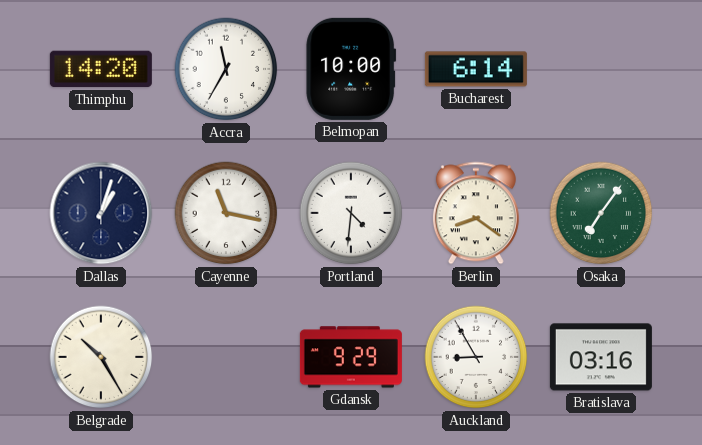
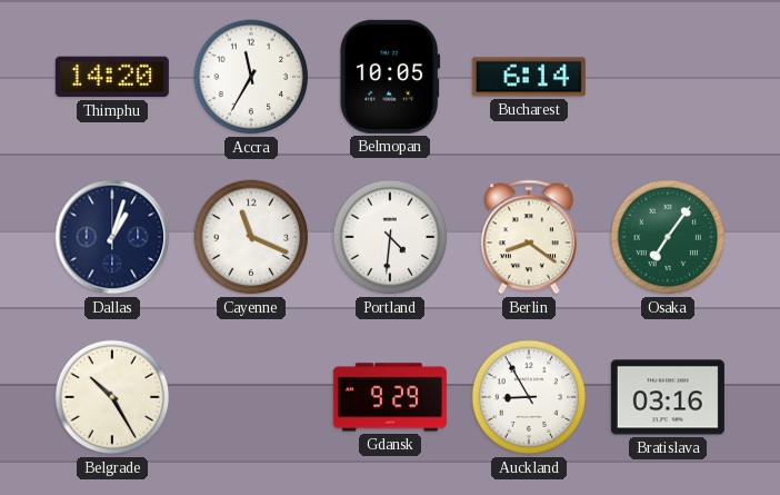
Belmopan: 10:00 -> 10:05 (390, 77)
Cayenne: 11:17 -> 11:19 (251, 237)
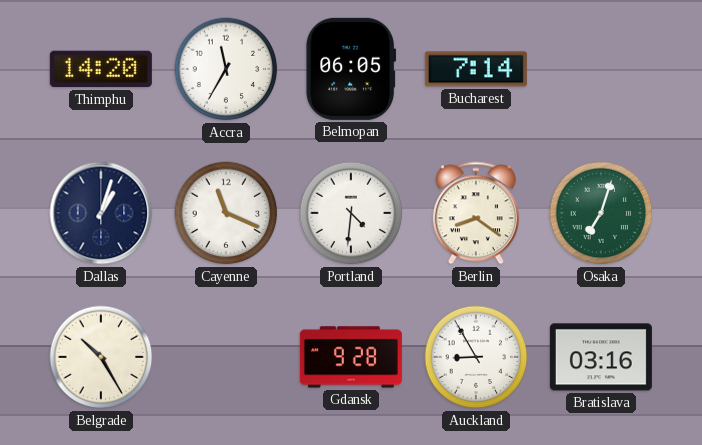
Belmopan: 10:05 -> 06:05 (351, 69)
Bucharest: 6:14 -> 7:14 (476, 69)
Osaka: 7:06 -> 7:03 (601, 213)
Gdansk: 9:29 -> 9:28 (351, 357)
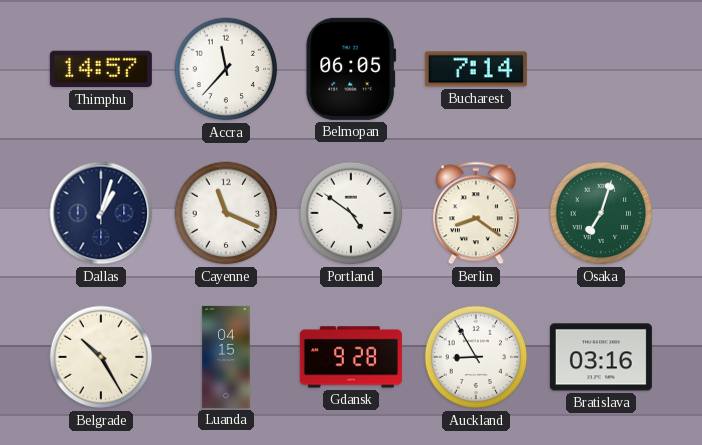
Thimphu: 14:20 -> 14:57 (101, 69)
Accra: 11:35 -> 11:37 (226, 69)
Portland: 4:31 -> 4:51 (351, 213)
Luanda: none -> 04:15 (226, 357)
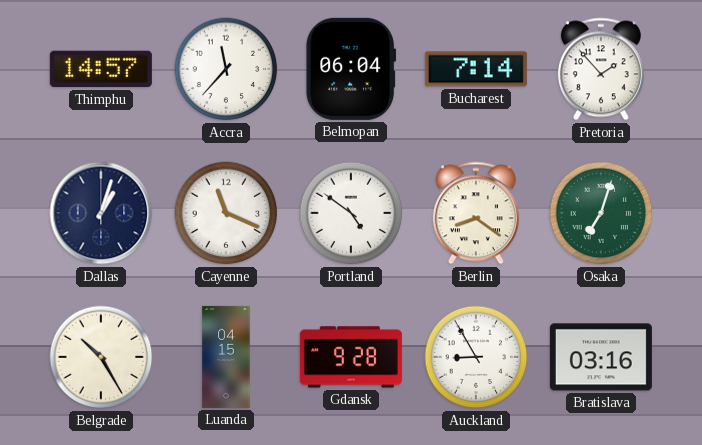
Belmopan: 06:05 -> 06:04 (351, 69)
Pretoria: none -> 1:53 (601, 69)
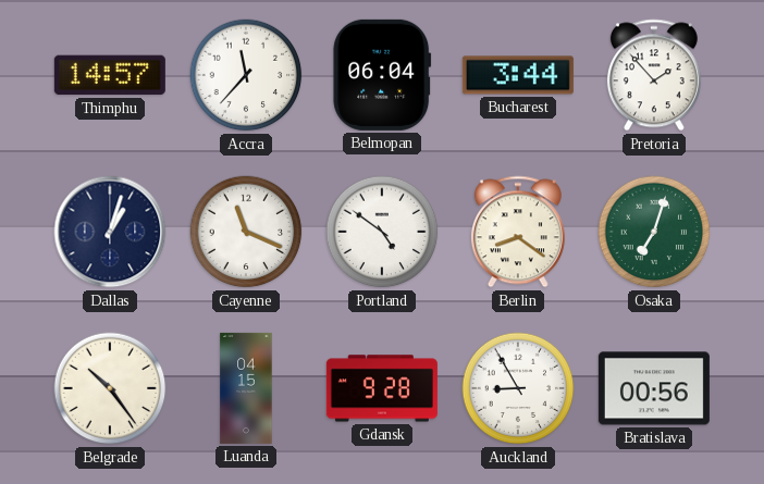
Bucharest: 7:14 -> 3:44 (518, 75)
Belgrade: 10:25 -> 10:24 (110, 388)
Bratislava: 03:16 -> 00:56 (654, 388)
